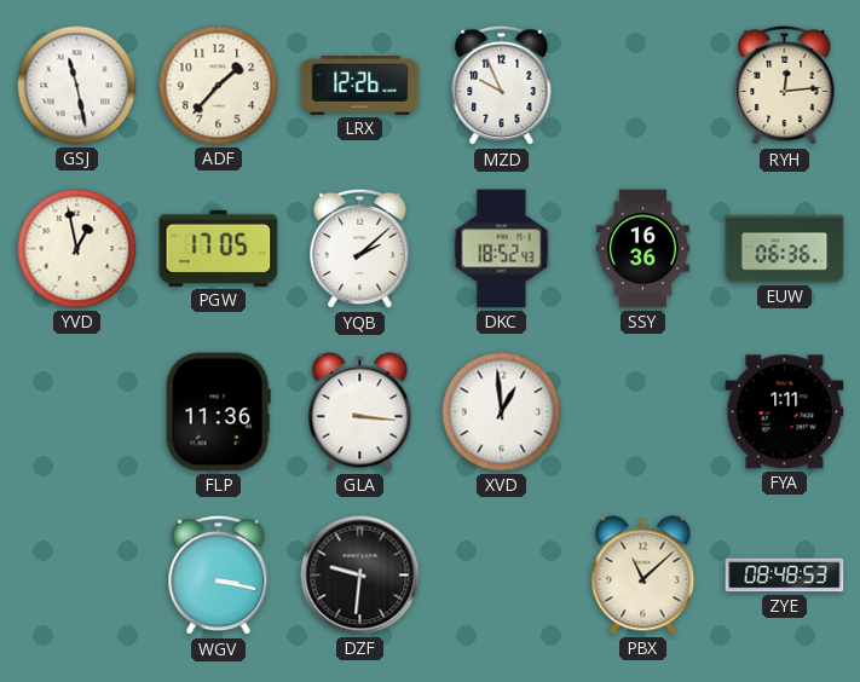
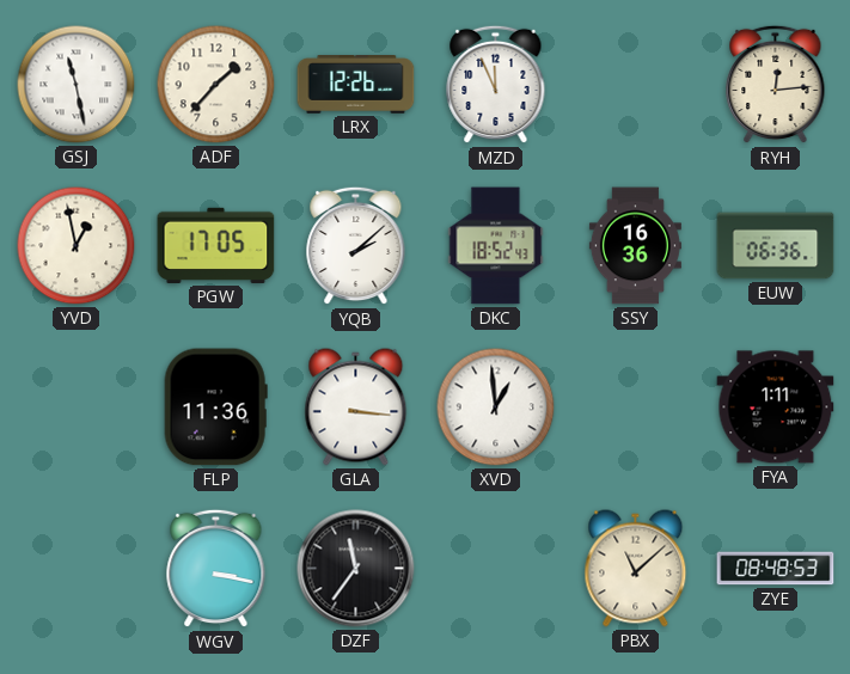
MZD: 9:56 -> 11:56 (496, 85)
DZF: 9:31 -> 11:36 (356, 569)
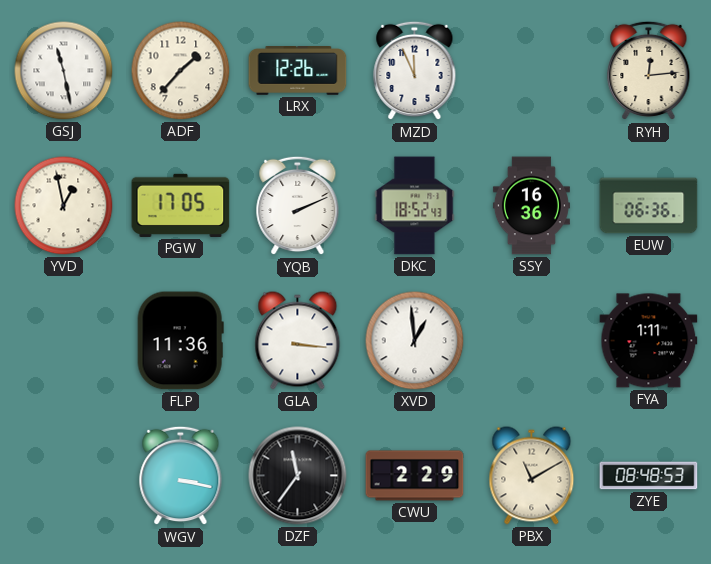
YQB: 2:08 -> 2:11 (298, 206)
CWU: none -> 2:29 (415, 476)
PBX: 11:08 -> 11:10 (532, 476)
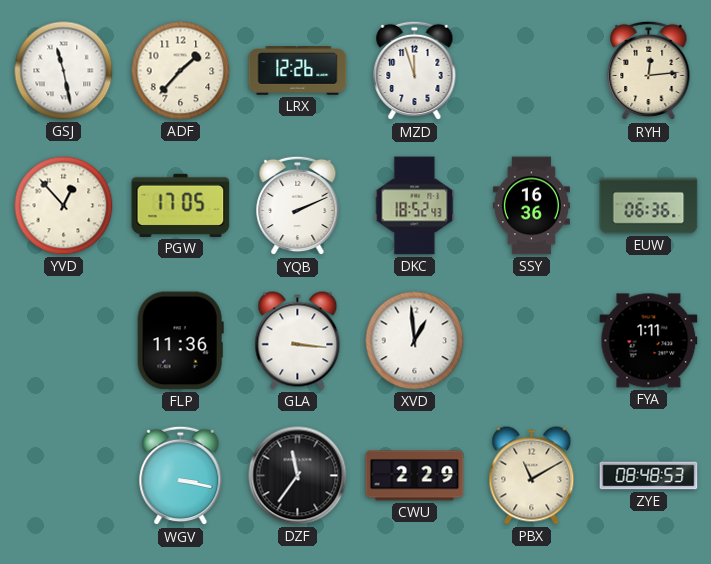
MZD: 11:56 -> 11:57 (415, 71)
YVD: 12:58 -> 12:53 (64, 206)
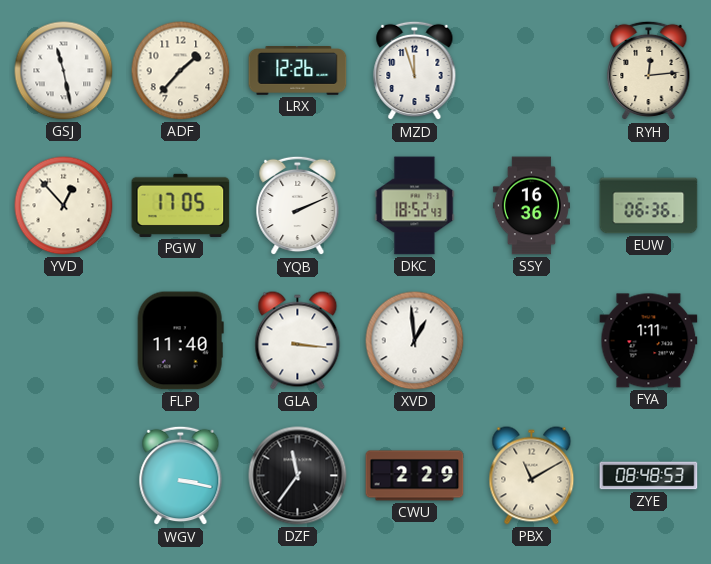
FLP: 11:36 -> 11:40 (180, 341)
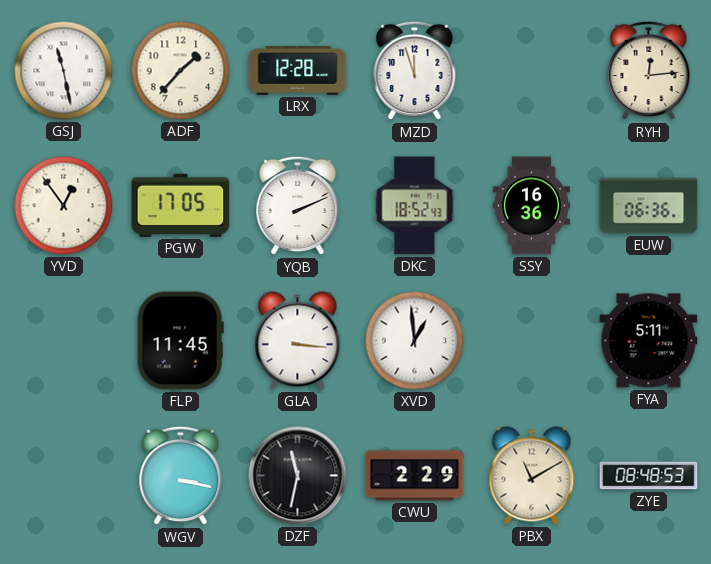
LRX: 12:26 -> 12:28 (298, 71)
YVD: 12:53 -> 12:54 (64, 206)
FLP: 11:40 -> 11:45 (180, 341)
FYA: 1:11 -> 5:11 (649, 341)
DZF: 11:36 -> 11:32 (298, 476)
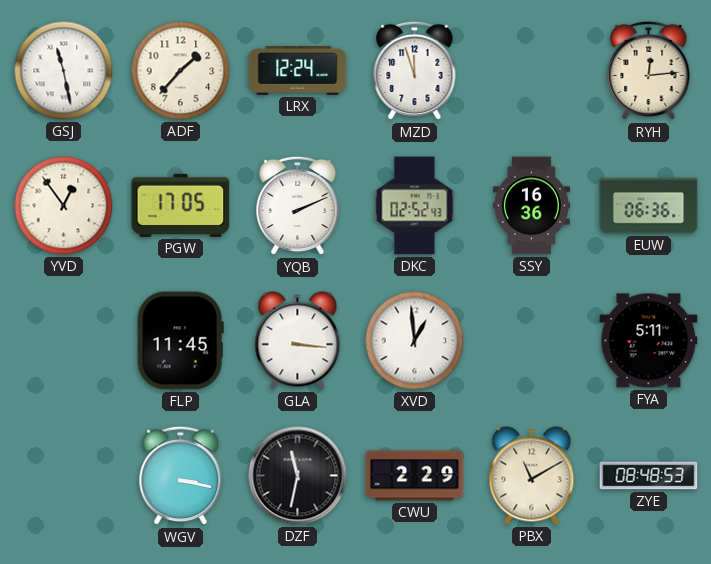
LRX: 12:28 -> 12:24 (298, 71)
DKC: 18:52 -> 02:52 (415, 206)
